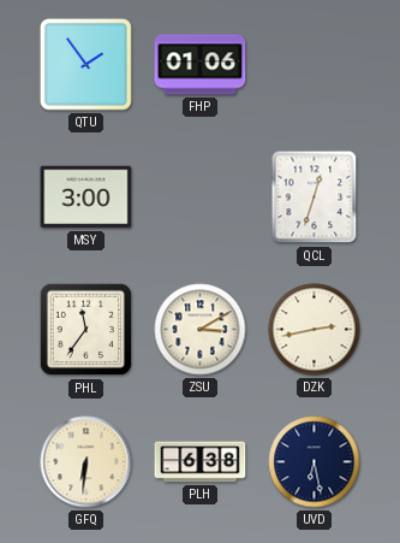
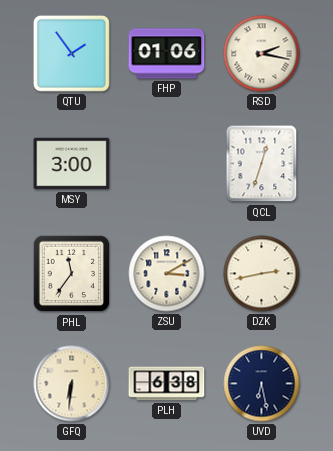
RSD: none -> 2:17 (262, 54)
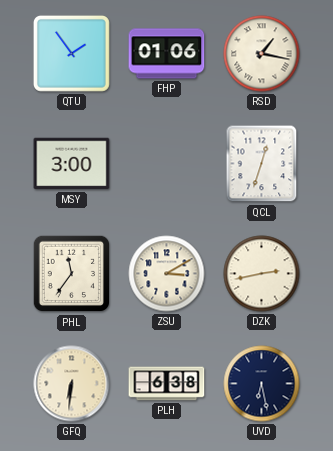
RSD: 2:17 -> 1:17 (262, 54)
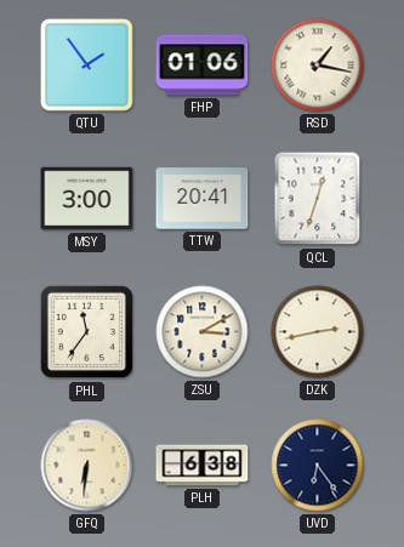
TTW: none -> 20:41 (203, 199)
UVD: 6:28 -> 6:24 (318, 466)
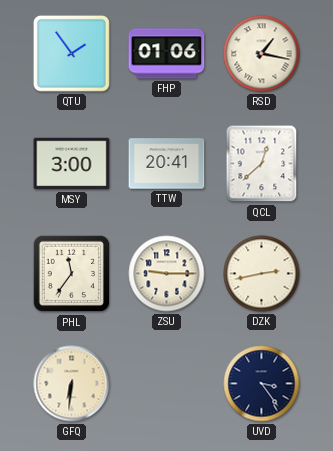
QCL: 12:33 -> 12:38 (262, 164)
ZSU: 3:10 -> 9:15 (167, 274)
PLH: 6:38 -> none (203, 466)
UVD: 6:24 -> 3:24 (262, 384)
